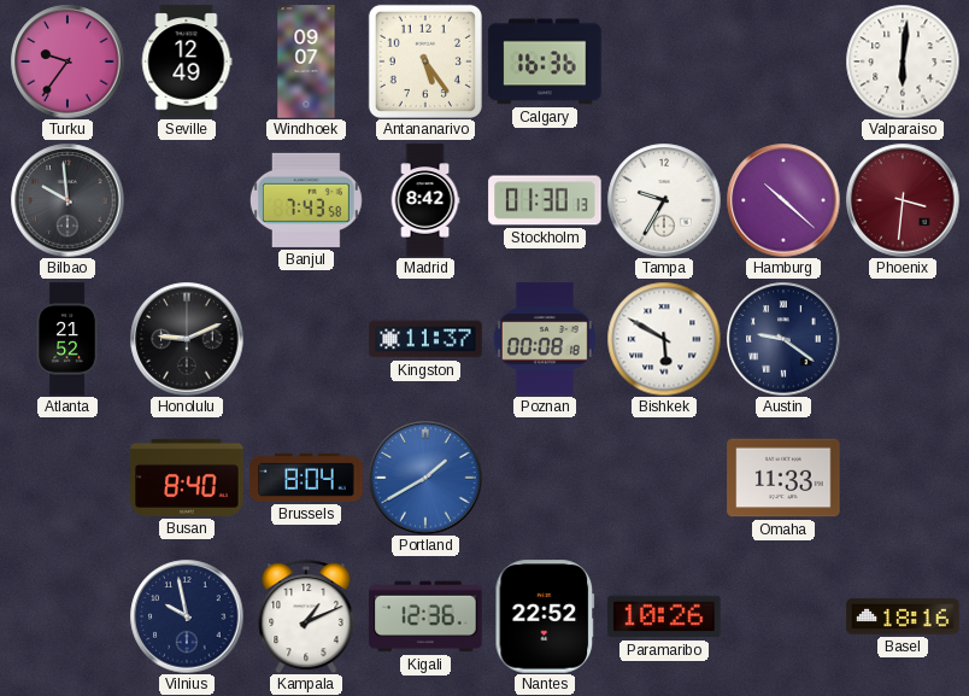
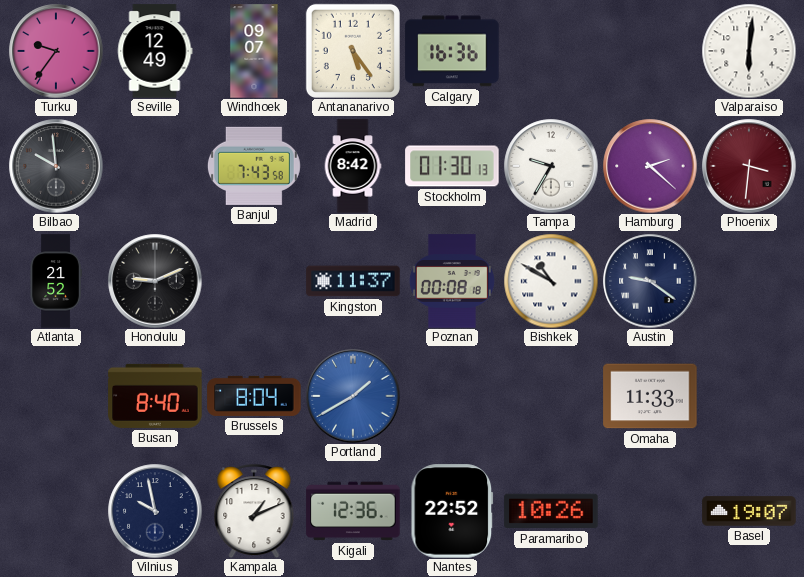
Hamburg: 10:22 -> 2:22 (650, 166)
Bishkek: 5:50 -> 10:50 (551, 281)
Basel: 18:16 -> 19:07 (749, 511)
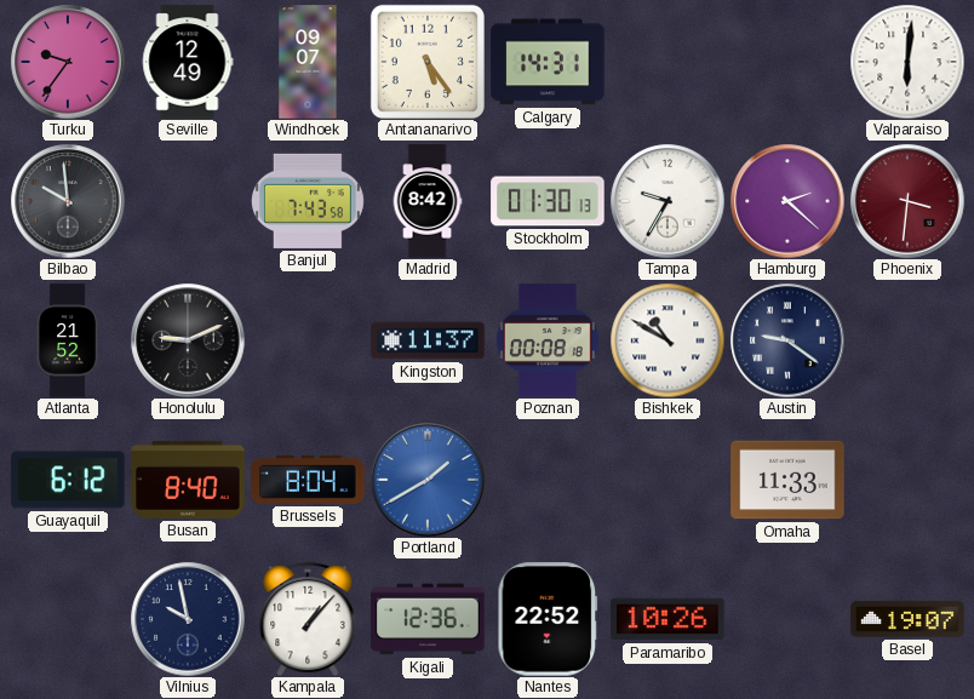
Calgary: 16:36 -> 14:31 (548, 62)
Guayaquil: none -> 6:12 (68, 480)
Kampala: 1:11 -> 1:07 (308, 619)
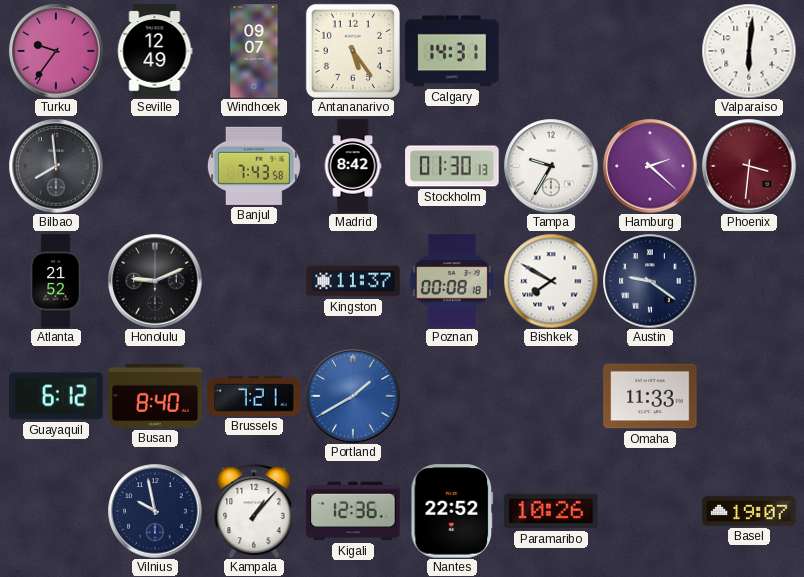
Bilbao: 9:59 -> 7:59 (56, 166)
Bishkek: 10:50 -> 7:50 (551, 281)
Brussels: 8:04 -> 7:21 (254, 396)
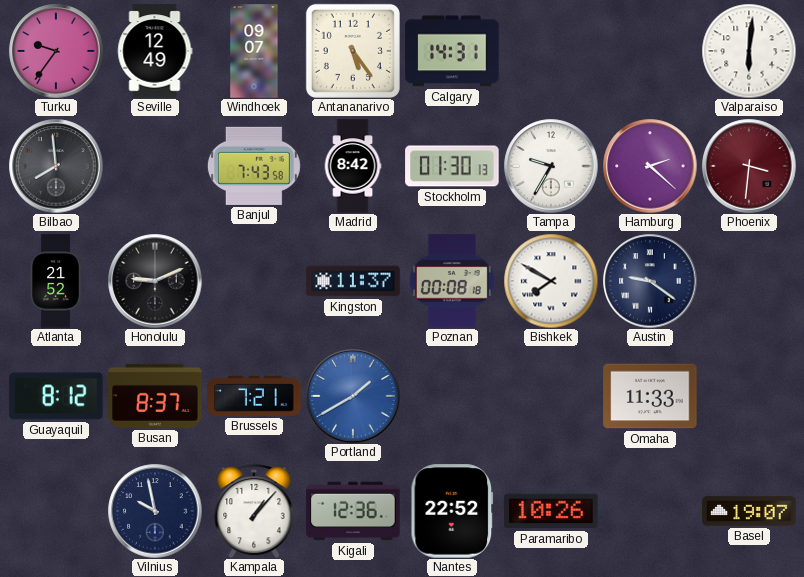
Guayaquil: 6:12 -> 8:12 (56, 396)
Busan: 8:40 -> 8:37 (155, 396)
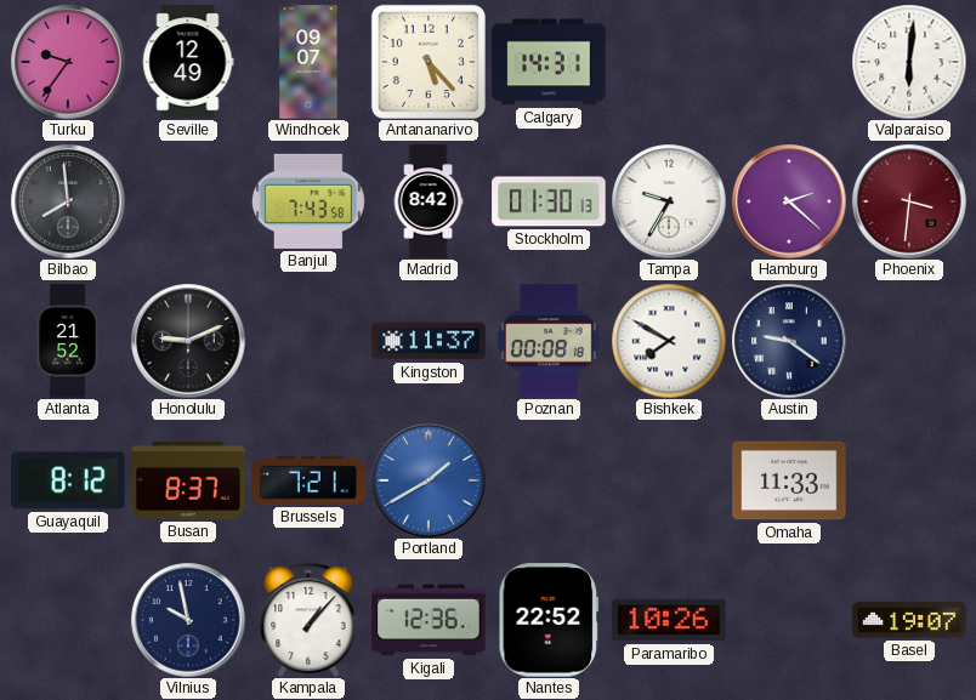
Antananarivo: 5:24 -> 5:23 (429, 62)
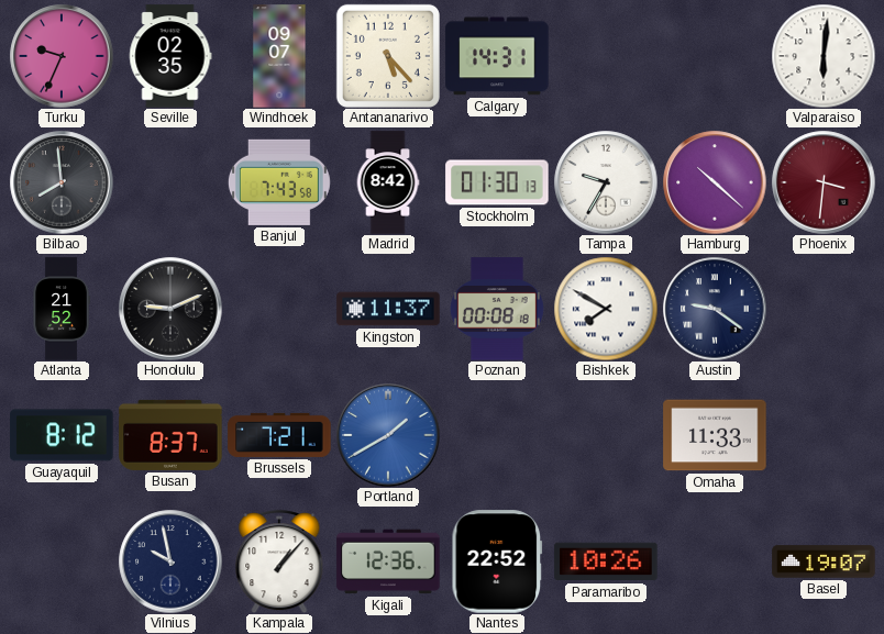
Turku: 9:36 -> 9:34 (62, 56)
Seville: 12:49 -> 02:35 (170, 56)
Hamburg: 2:22 -> 10:22 (715, 182)
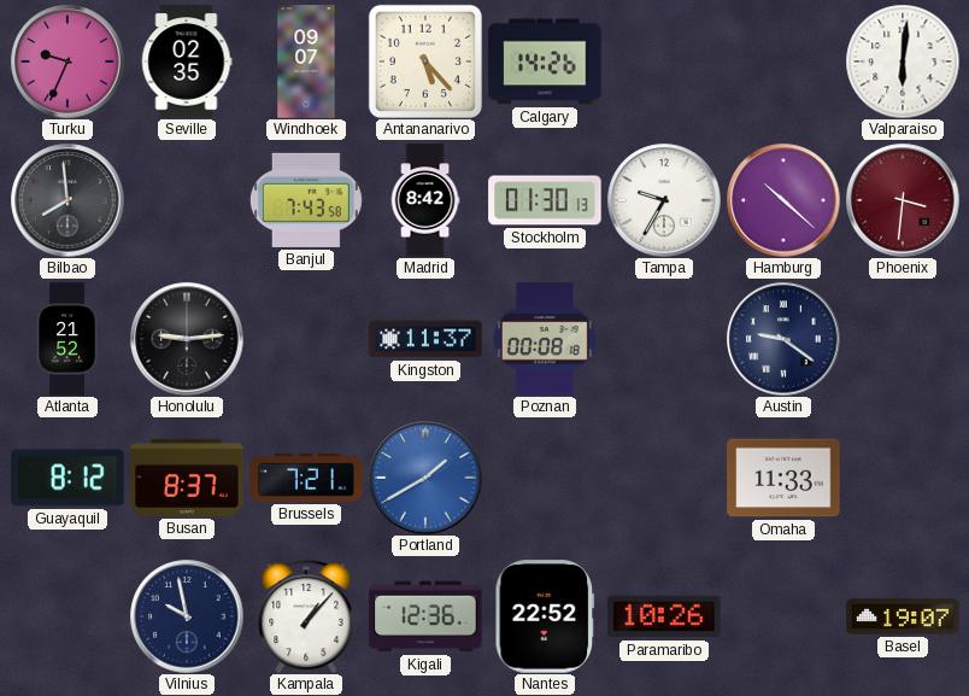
Calgary: 14:31 -> 14:26 (545, 62)
Honolulu: 9:11 -> 9:14 (187, 339)
Bishkek: 7:50 -> none (606, 309)
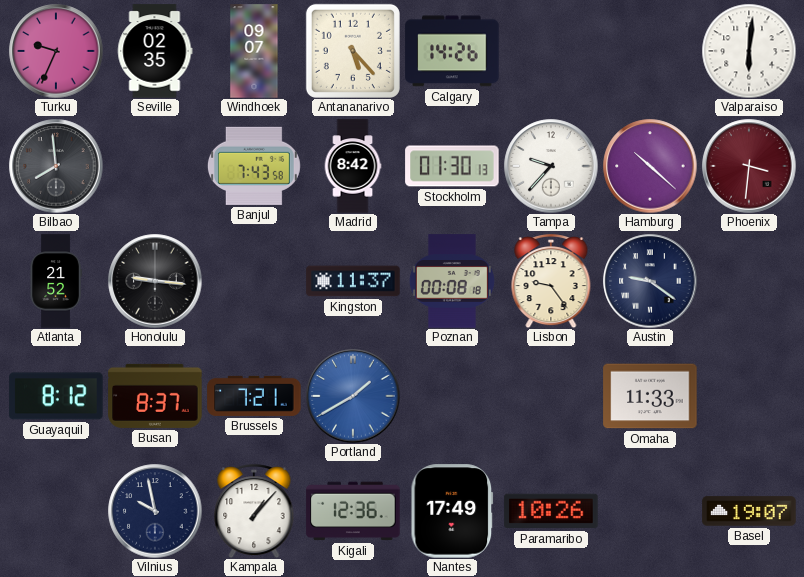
Tampa: 9:35 -> 9:37 (551, 166)
Honolulu: 9:14 -> 9:16 (155, 281)
Lisbon: none -> 9:24 (551, 281)
Nantes: 22:52 -> 17:49 (452, 511)
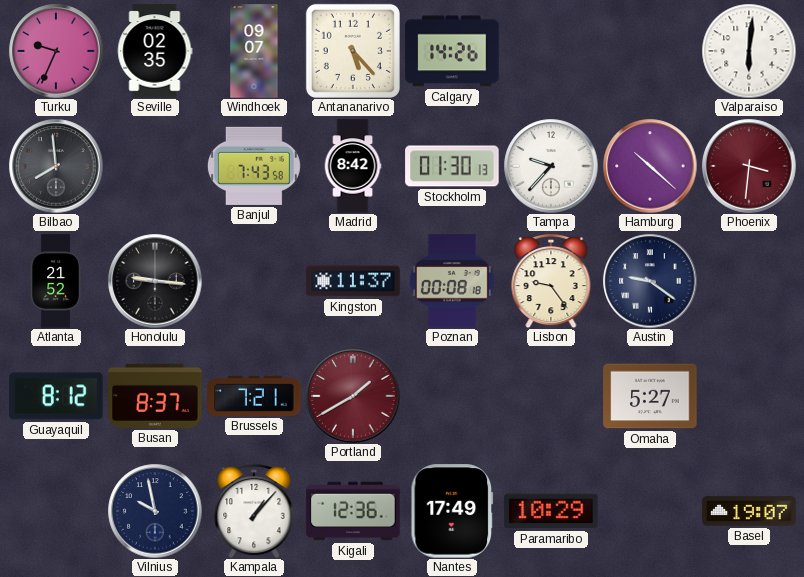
Portland dial: blue -> burgundy (353, 396)
Omaha: 11:33 -> 5:27 (650, 396)
Paramaribo: 10:26 -> 10:29 (551, 511)
